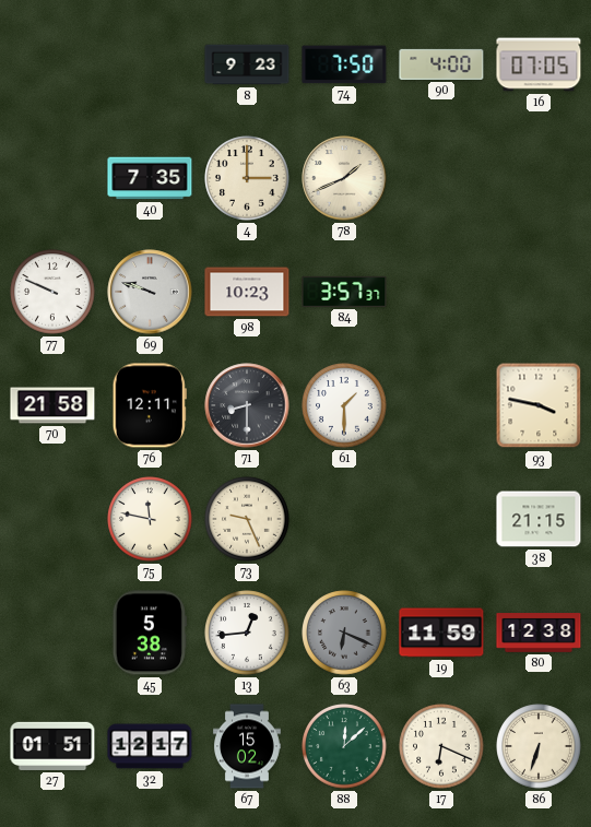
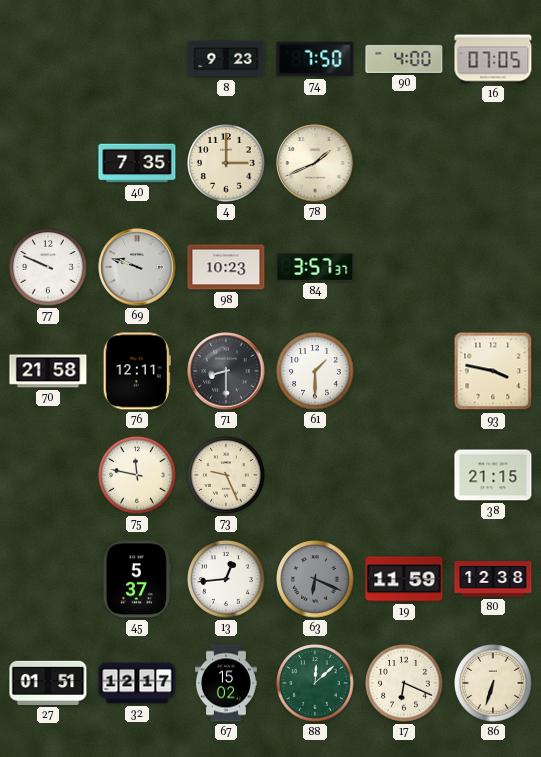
45: 5:38 -> 5:37 (137, 579)
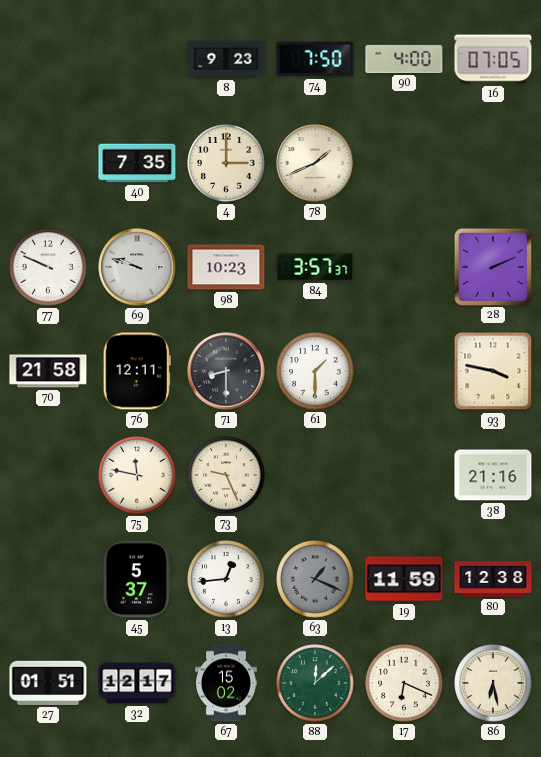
28: none -> 2:11 (492, 266)
38: 21:15 -> 21:16 (493, 475)
63: 6:19 -> 1:19 (315, 579)
86: 6:33 -> 6:28 (493, 683)
